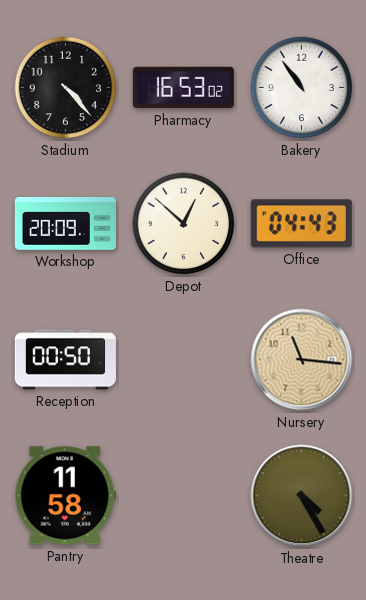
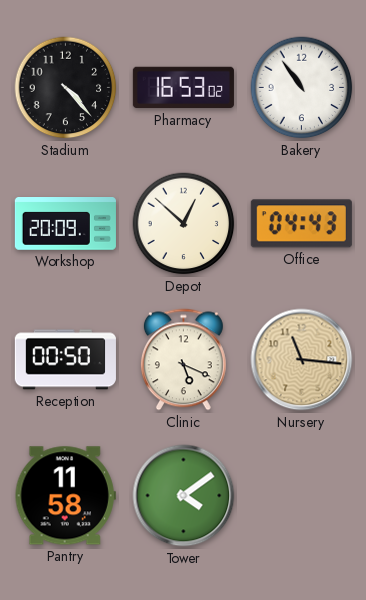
Clinic: none -> 5:19 (183, 360)
Tower: none -> 4:09 (184, 496)
Theatre: 4:25 -> none (302, 496)
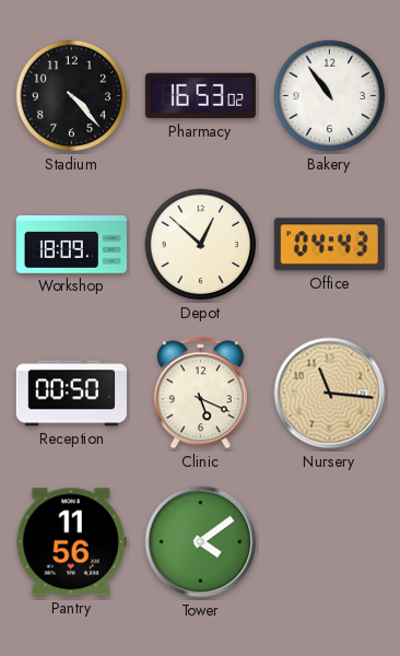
Workshop: 20:09 -> 18:09 (71, 245)
Pantry: 11:58 -> 11:56 (71, 542)
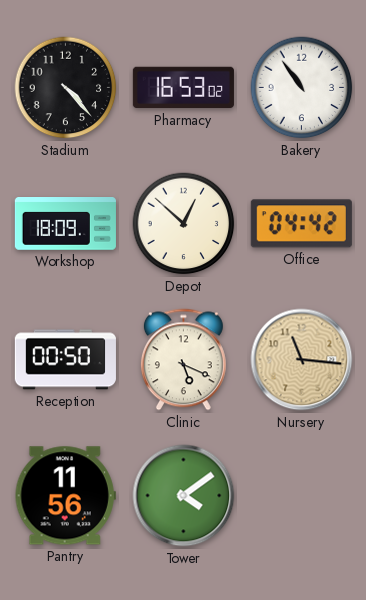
Office: 04:43 -> 04:42 (301, 224)
